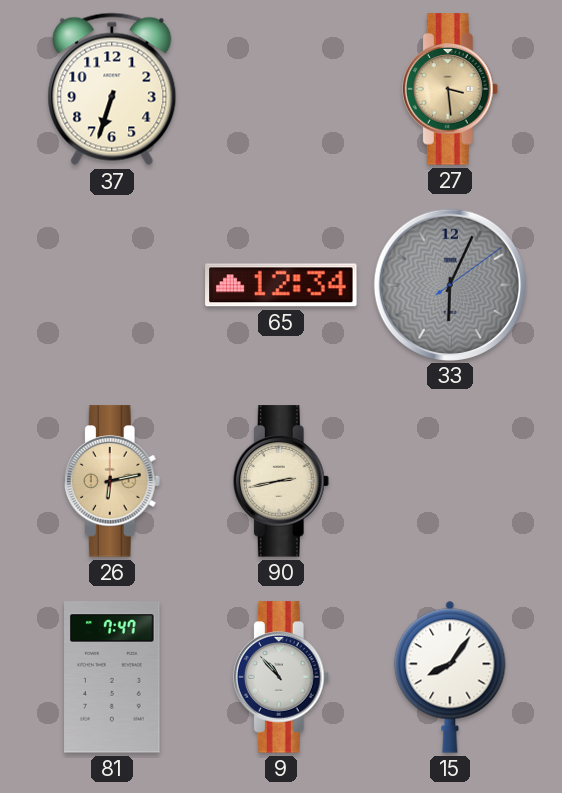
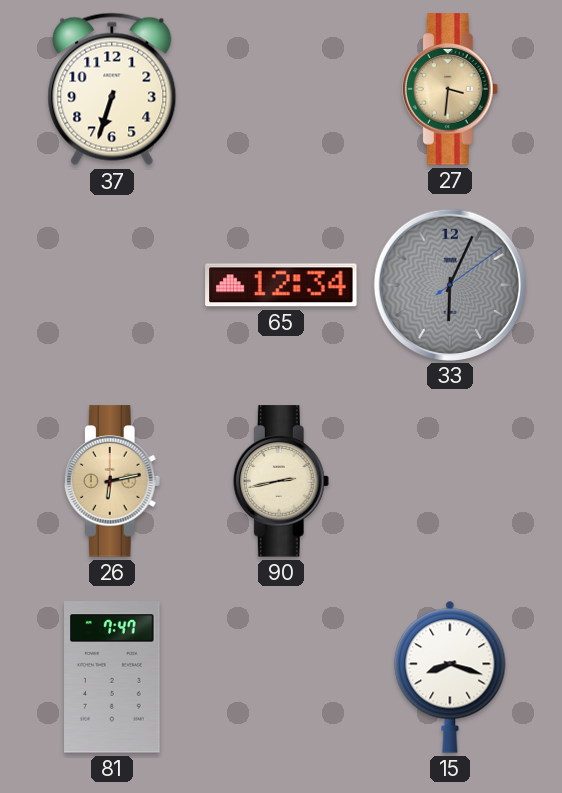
27: 3:29 -> 3:31 (450, 89)
9: 10:53 -> none (281, 677)
15: 8:06 -> 8:18 (450, 677)
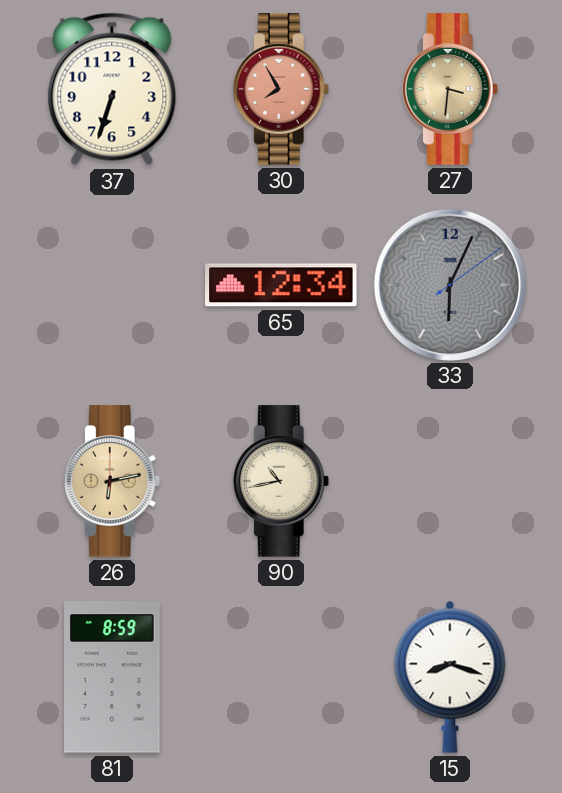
30: none -> 7:55 (281, 89)
90: 2:43 -> 10:43 (281, 481)
81: 7:47 -> 8:59 (112, 677)
